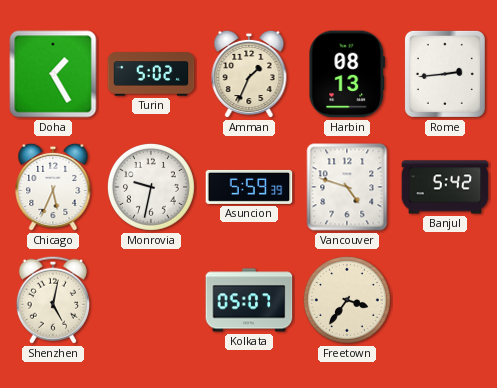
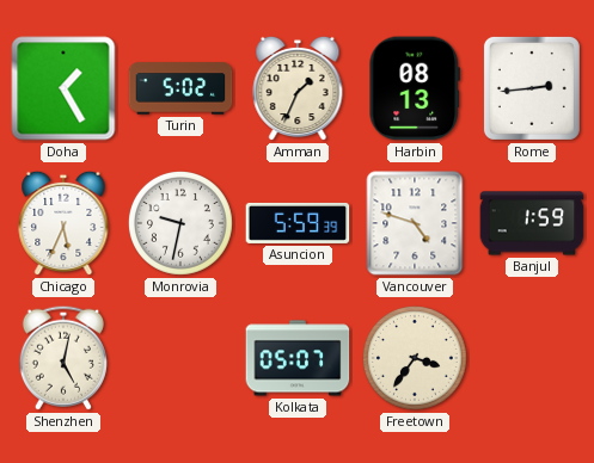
Banjul: 5:42 -> 1:59 (532, 223)
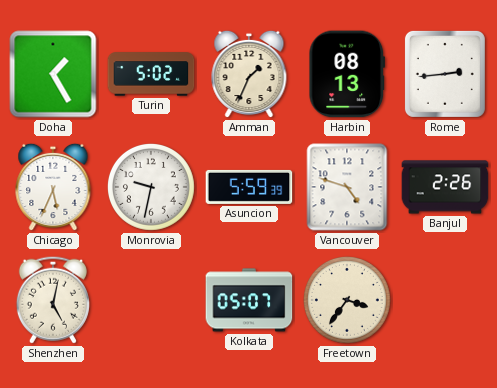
Banjul: 1:59 -> 2:26 (445, 187)
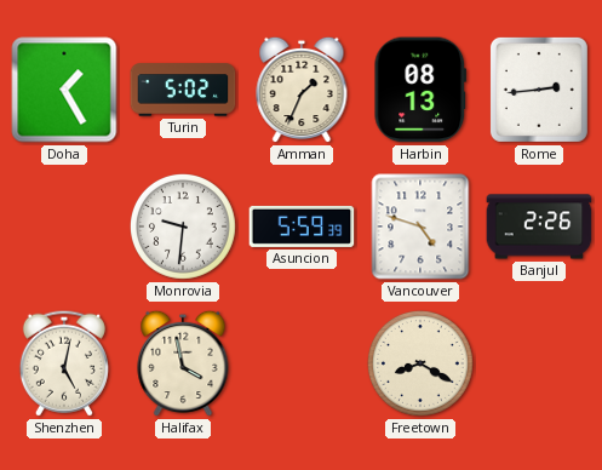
Chicago: 5:34 -> none (53, 187)
Monrovia: 9:32 -> 9:31 (183, 227)
Halifax: none -> 3:58 (183, 363)
Kolkata: 05:07 -> none (249, 300)
Freetown: 3:36 -> 8:20 (420, 363)
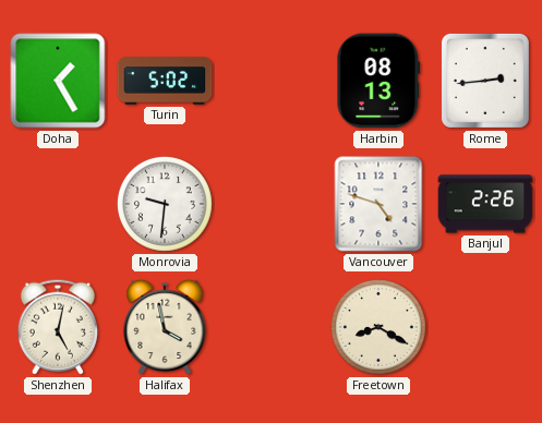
Amman: 1:34 -> none (302, 90)
Asuncion: 5:59 -> none (302, 227)
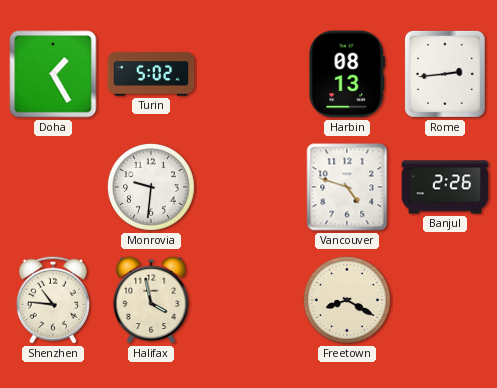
Shenzhen: 5:02 -> 10:46 (53, 300)
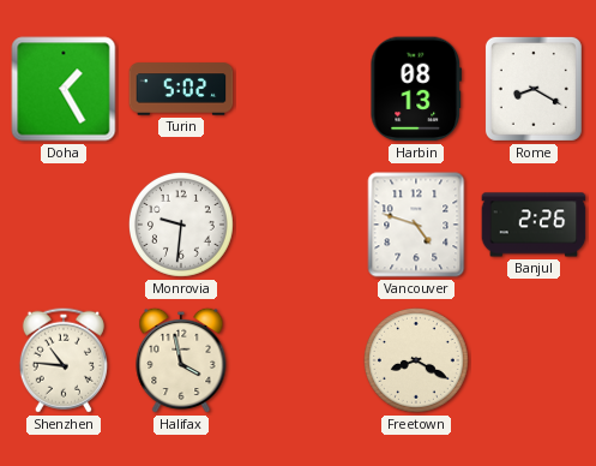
Rome: 2:44 -> 8:20 (534, 89)
